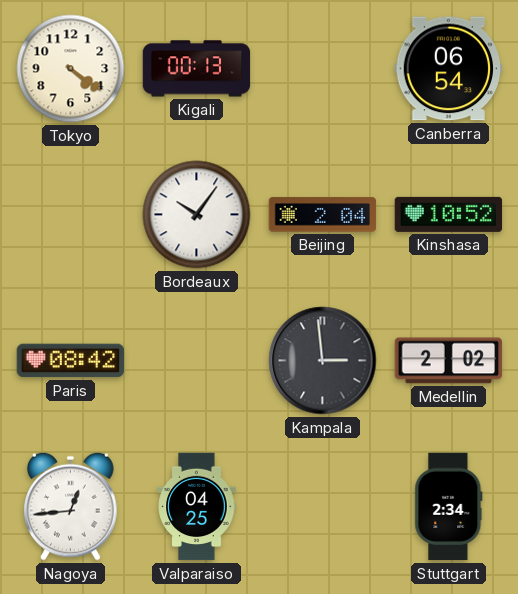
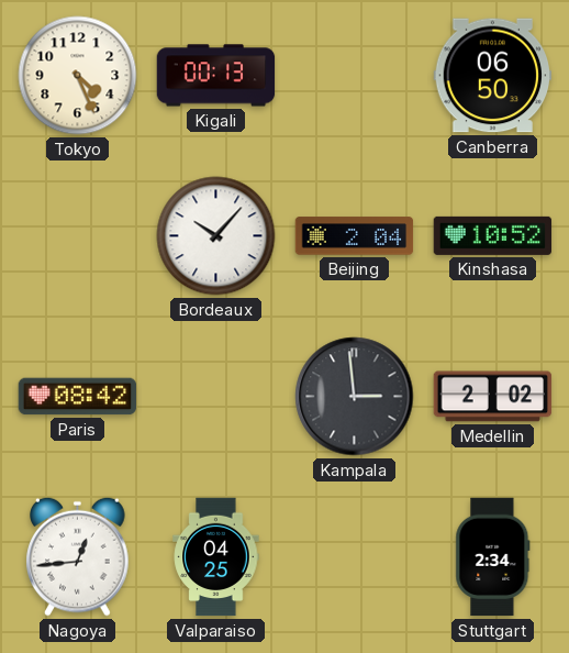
Tokyo: 4:21 -> 4:26 (78, 76)
Canberra: 06:54 -> 06:50 (493, 76)
Bordeaux: 10:06 -> 10:07 (216, 236)
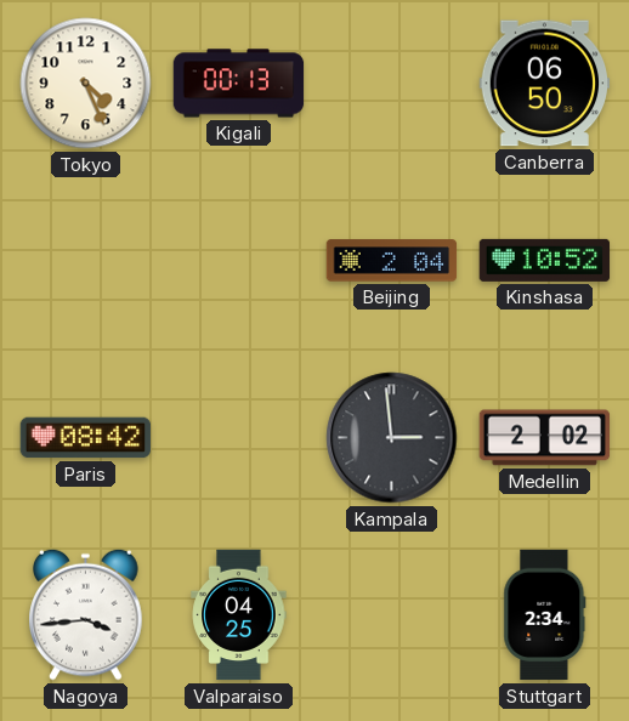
Bordeaux: 10:07 -> none (216, 236)
Nagoya: 12:44 -> 3:44 (86, 614)
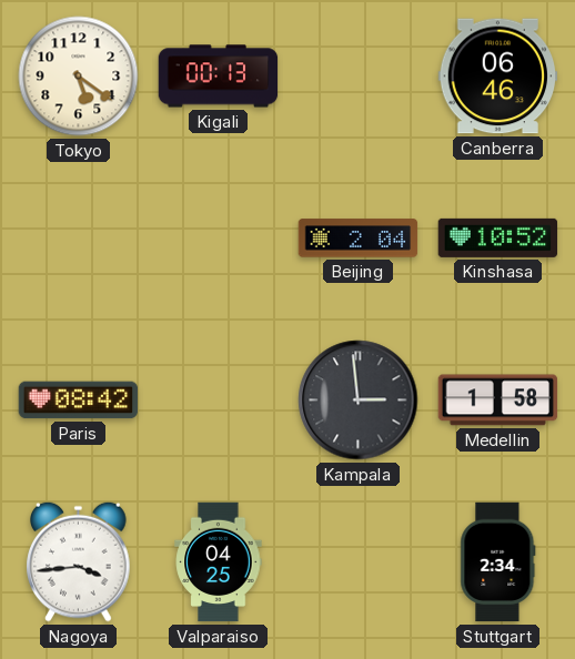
Tokyo: 4:26 -> 5:21 (79, 77)
Canberra: 06:50 -> 06:46 (498, 77)
Medellin: 2:02 -> 1:58 (498, 401)
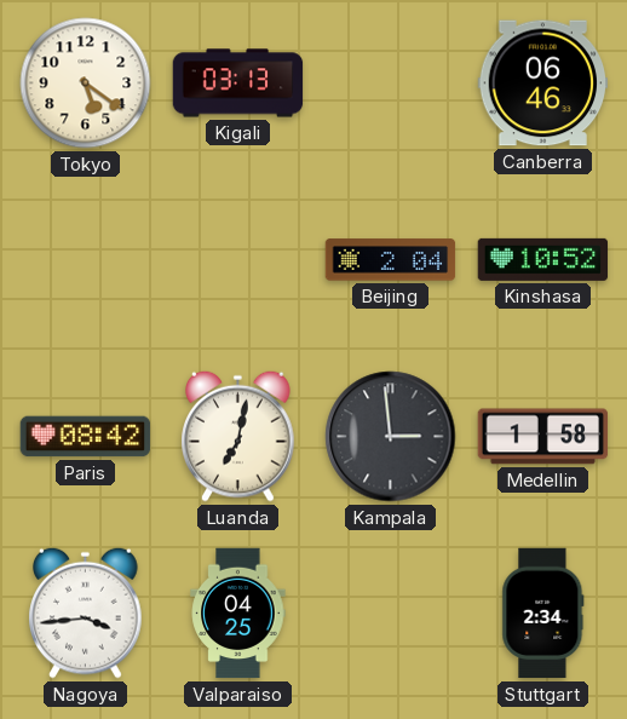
Kigali: 00:13 -> 03:13 (238, 84)
Luanda: none -> 7:02 (238, 436)
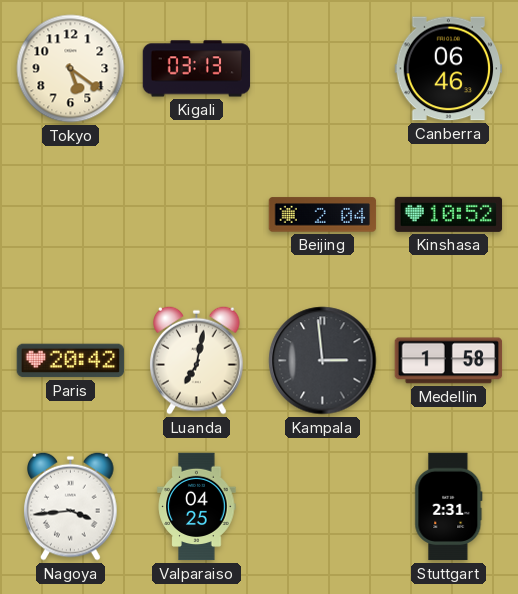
Paris: 08:42 -> 20:42 (71, 361)
Stuttgart: 2:34 -> 2:31 (449, 507)
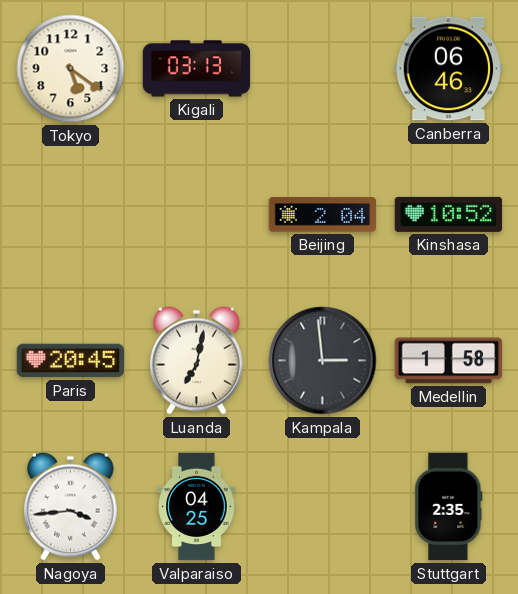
Paris: 20:42 -> 20:45 (71, 361)
Stuttgart: 2:31 -> 2:35 (449, 507)
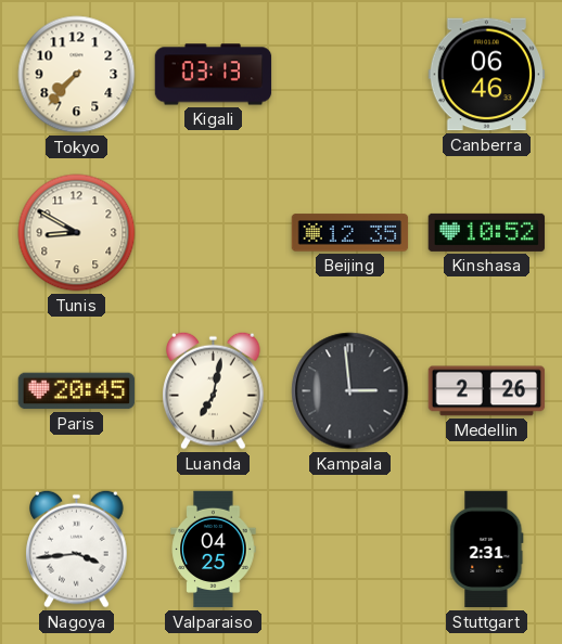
Tokyo: 5:21 -> 7:37 (77, 75)
Tunis: none -> 8:50 (77, 233)
Beijing: 2:04 -> 12:35 (350, 233)
Medellin: 1:58 -> 2:26 (487, 391)
Stuttgart: 2:35 -> 2:31 (487, 550)
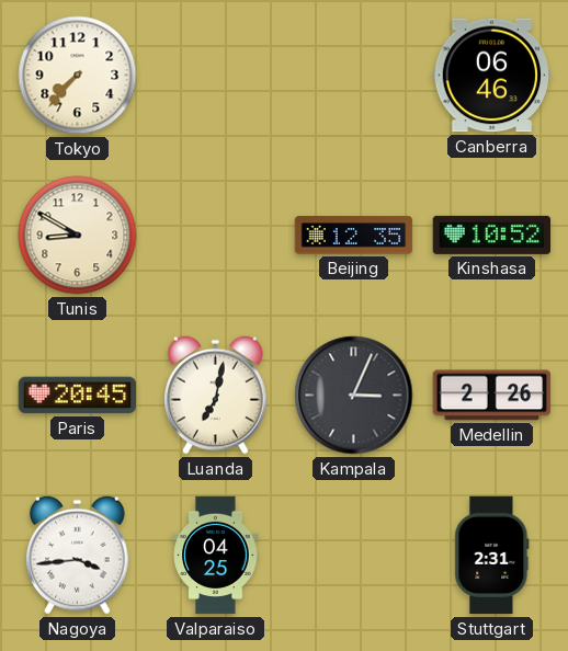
Kigali: 03:13 -> none (214, 75)
Kampala: 2:59 -> 3:04 (354, 396)
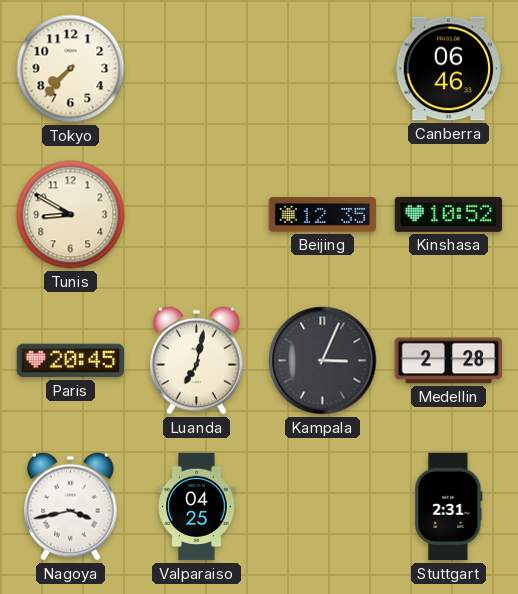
Medellin: 2:26 -> 2:28 (449, 361)
Nagoya: 3:44 -> 3:43 (71, 506)
